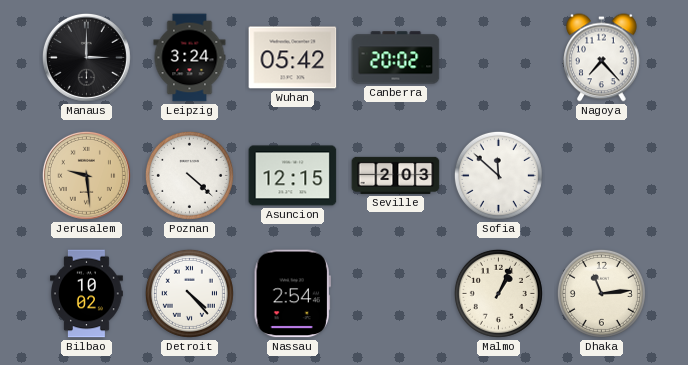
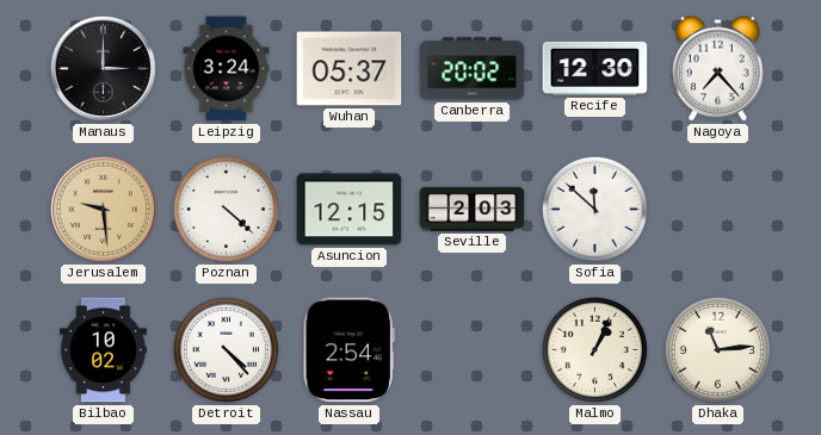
Wuhan: 05:42 -> 05:37 (350, 69)
Recife: none -> 12:30 (595, 68)
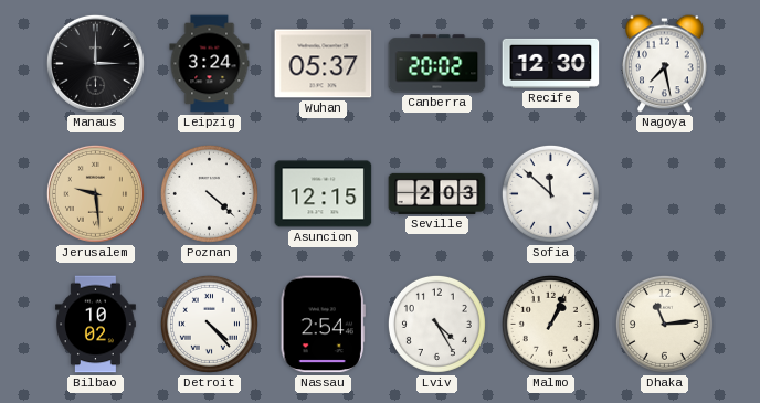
Nagoya: 7:23 -> 7:28 (665, 64)
Lviv: none -> 4:25 (436, 324)
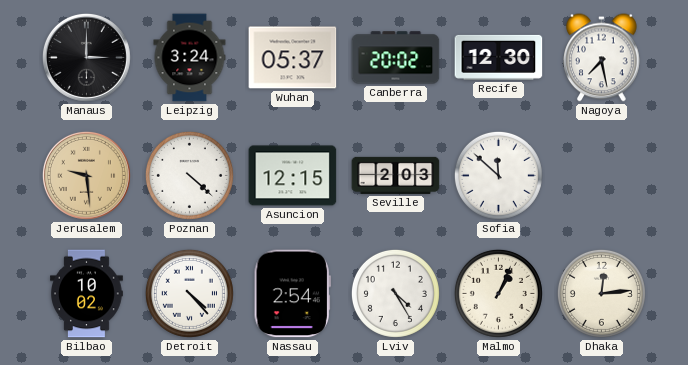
Dhaka: 11:14 -> 12:14 (601, 293)
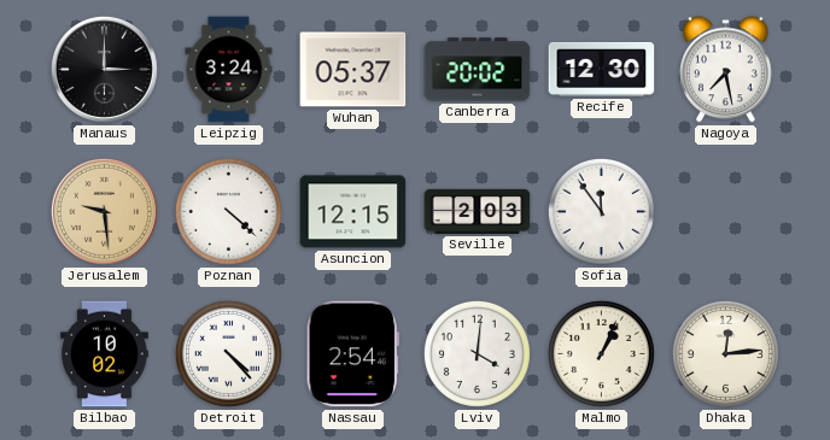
Sofia: 11:52 -> 11:54 (601, 211)
Lviv: 4:25 -> 4:01 (477, 353)
